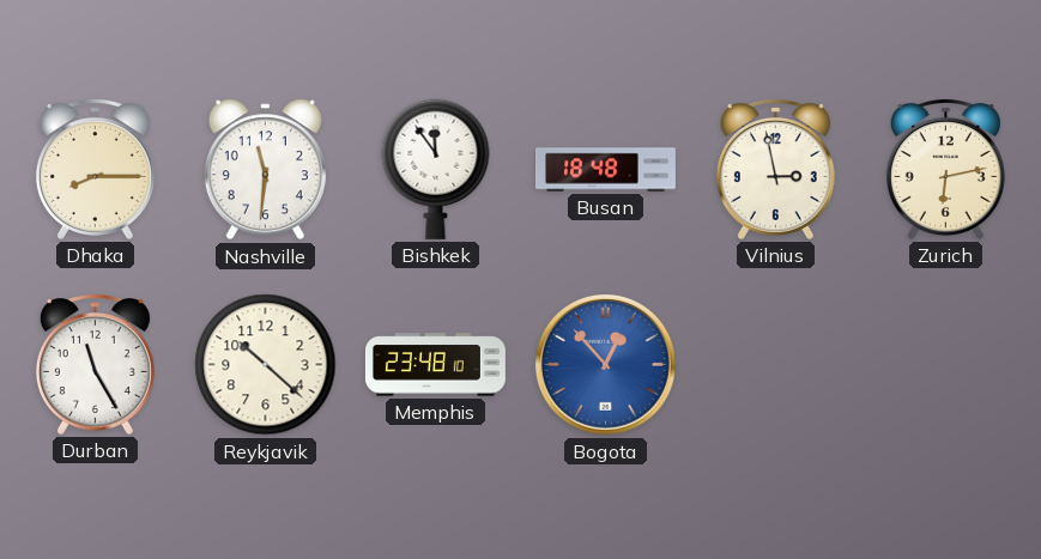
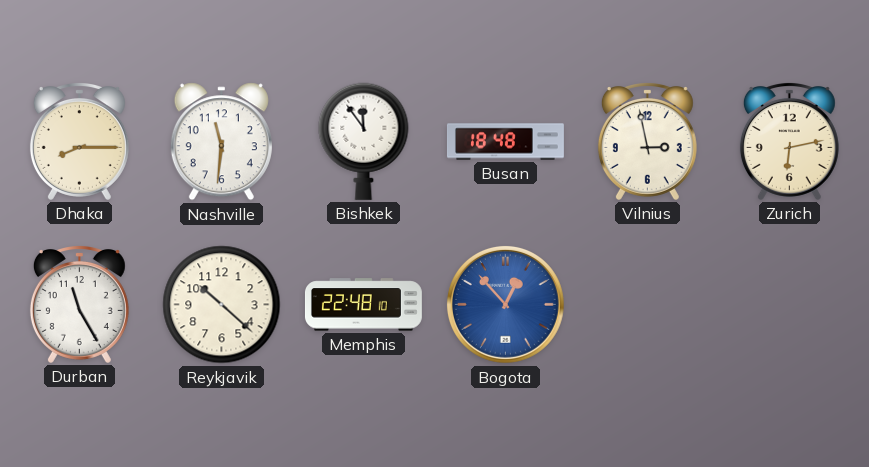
Memphis: 23:48 -> 22:48 (363, 305)
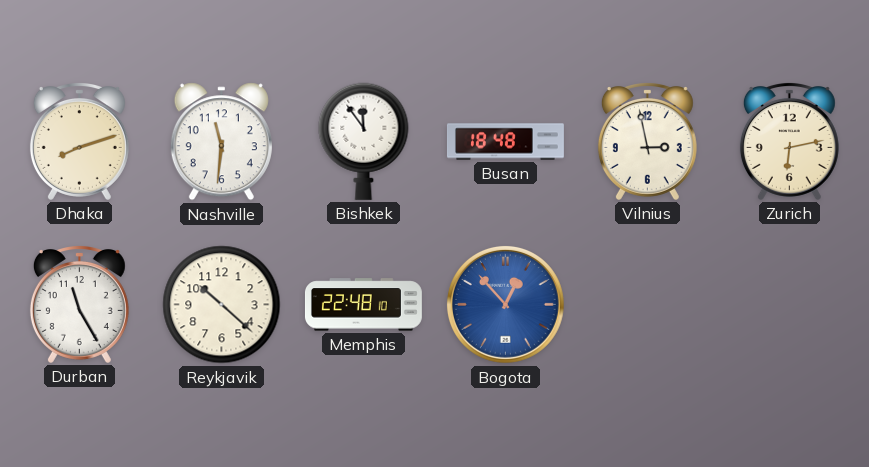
Dhaka: 8:15 -> 8:12 (79, 142)
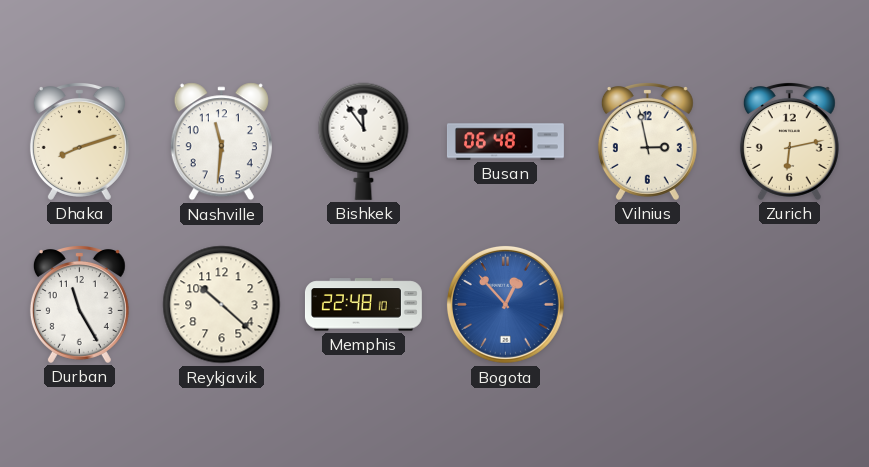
Busan: 18:48 -> 06:48 (505, 142)
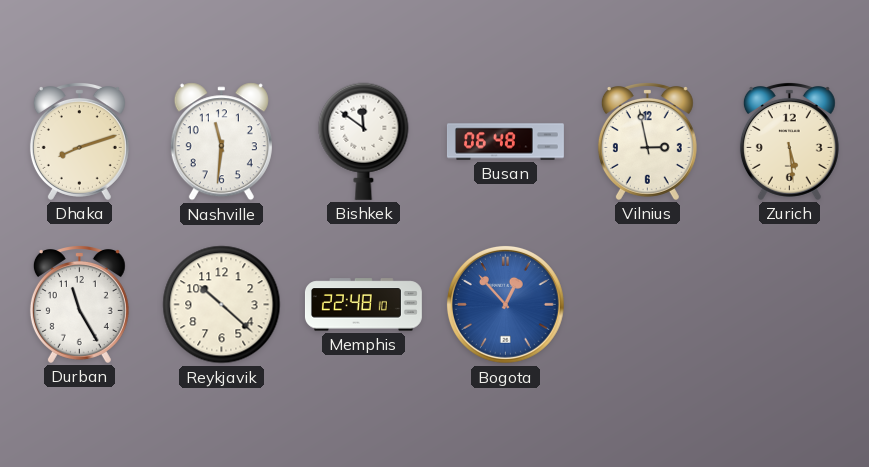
Bishkek: 11:54 -> 11:51 (364, 141)
Zurich: 6:13 -> 5:29 (789, 142)
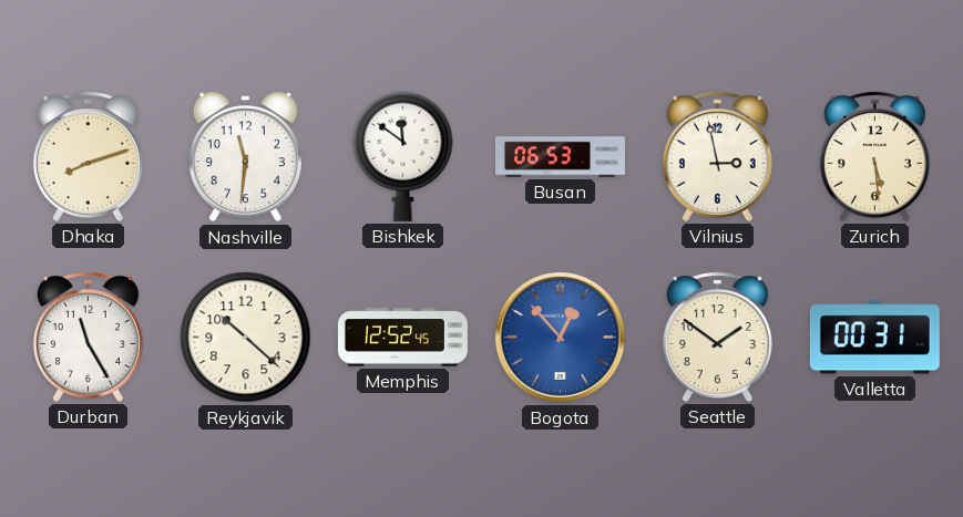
Busan: 06:48 -> 06:53 (560, 157)
Memphis: 22:48 -> 12:52 (402, 338)
Seattle: none -> 1:51 (717, 338)
Valletta: none -> 00:31 (874, 338)
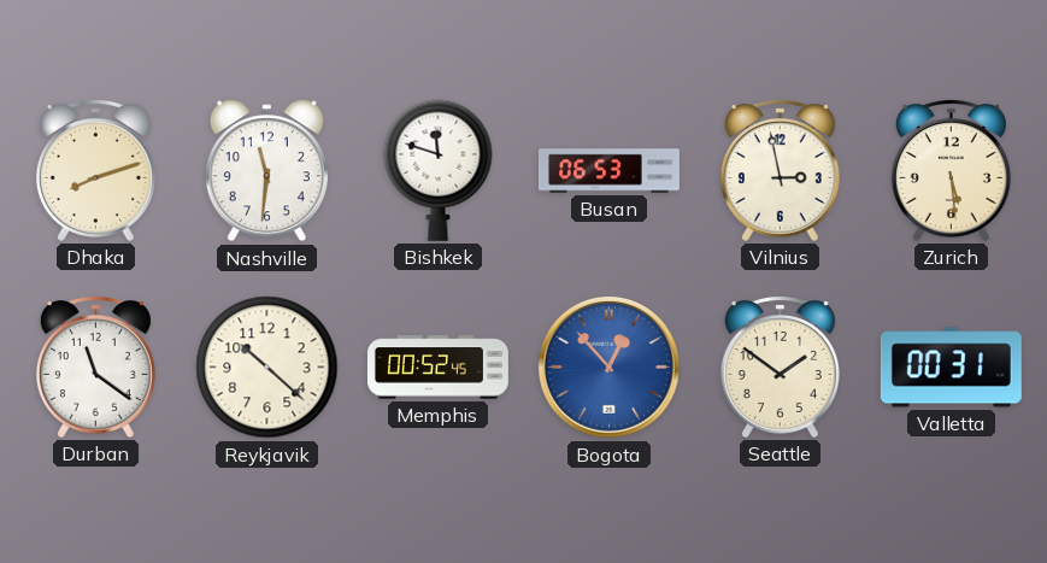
Bishkek: 11:51 -> 11:48 (439, 170)
Durban: 11:25 -> 11:21 (95, 368)
Memphis: 12:52 -> 00:52 (437, 368)
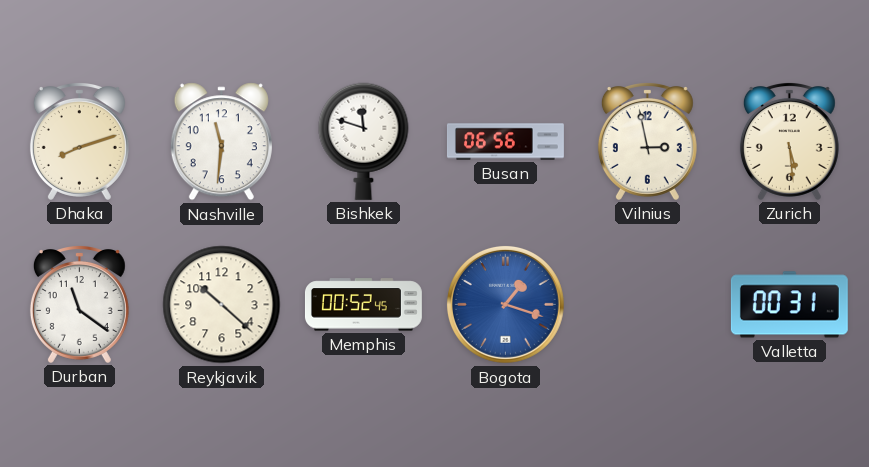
Busan: 06:53 -> 06:56 (505, 142)
Bogota: 12:53 -> 1:18 (505, 304)
Seattle: 1:51 -> none (780, 368)
